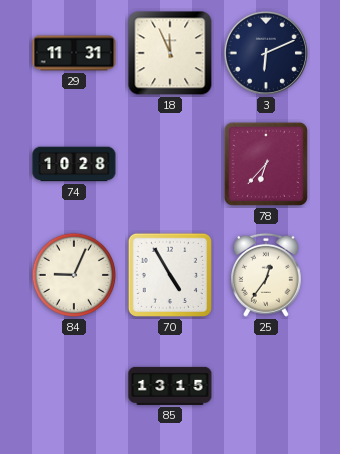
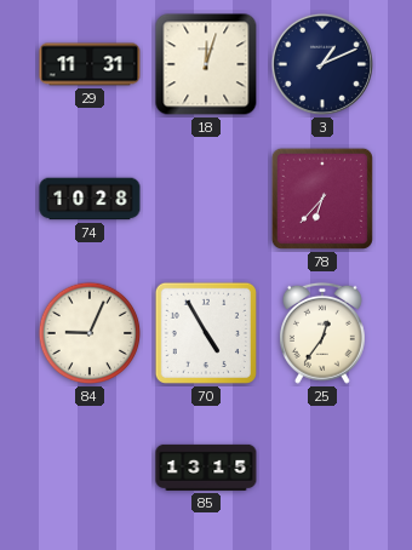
18: 11:56 -> 12:03 (206, 64)
3: 6:11 -> 1:11 (322, 64)
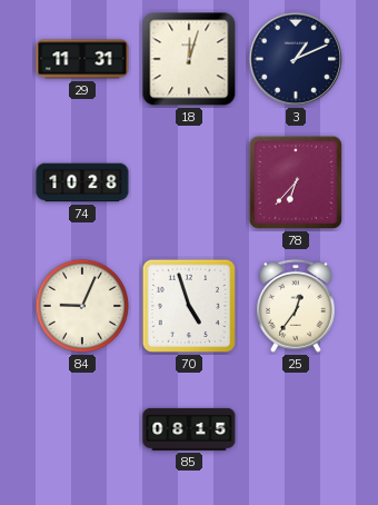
70: 4:55 -> 4:57 (189, 306)
85: 13:15 -> 08:15 (189, 429)
